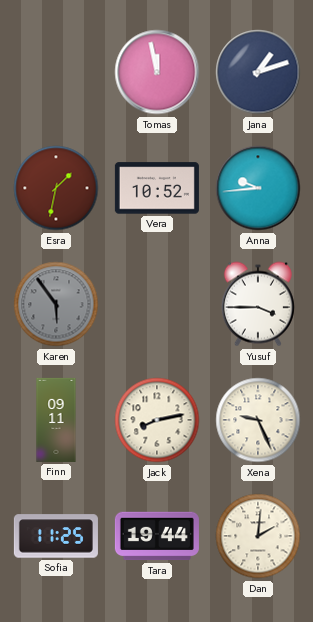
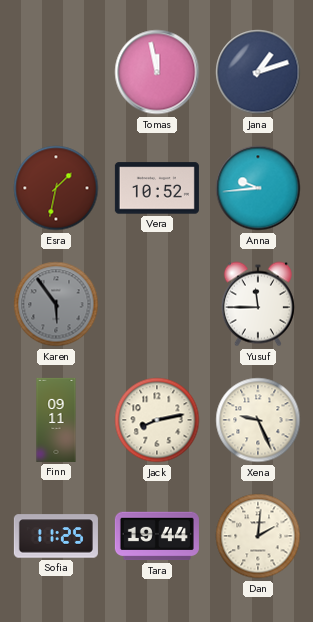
Yusuf: 3:45 -> 11:45 (258, 304)
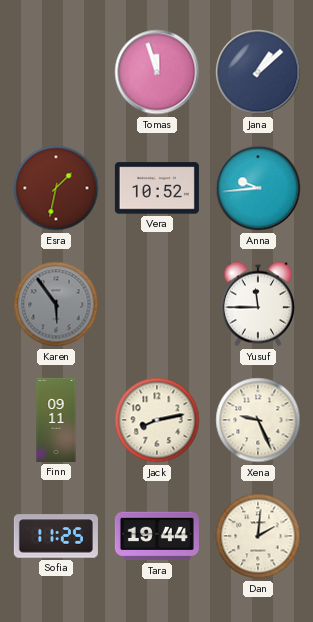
Tomas: 11:58 -> 11:57 (157, 72)
Jana: 1:12 -> 1:08 (258, 72)
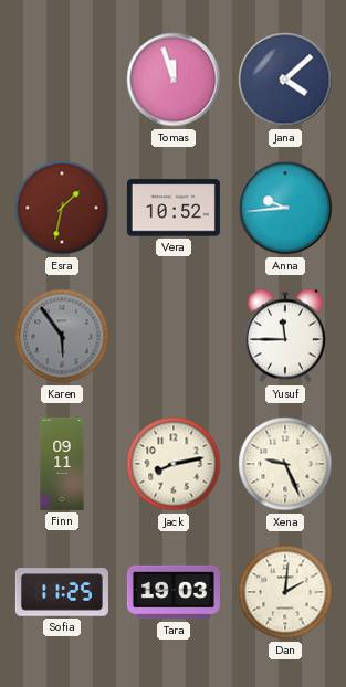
Jana: 1:08 -> 4:08 (285, 80)
Tara: 19:44 -> 19:03 (174, 592)
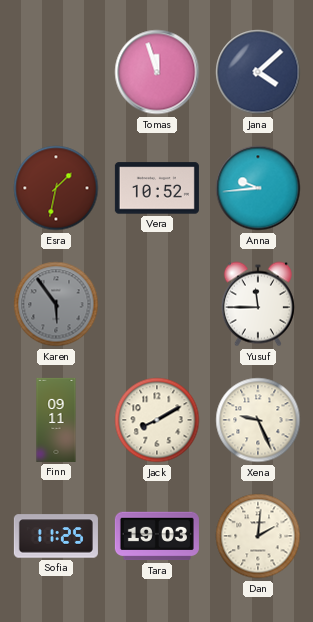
Jack: 8:13 -> 8:10 (157, 420)
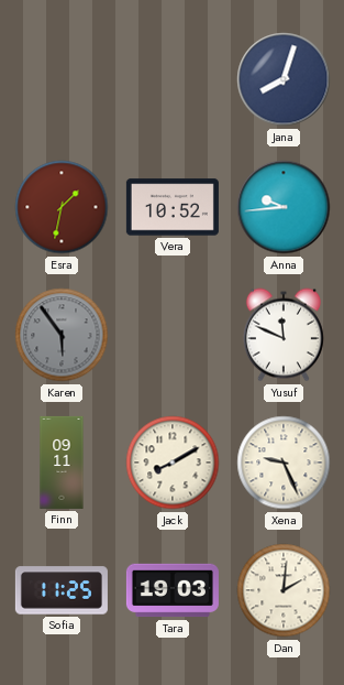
Tomas: 11:57 -> none (157, 72)
Jana: 4:08 -> 8:03 (284, 79)
Yusuf: 11:45 -> 11:49 (284, 335)
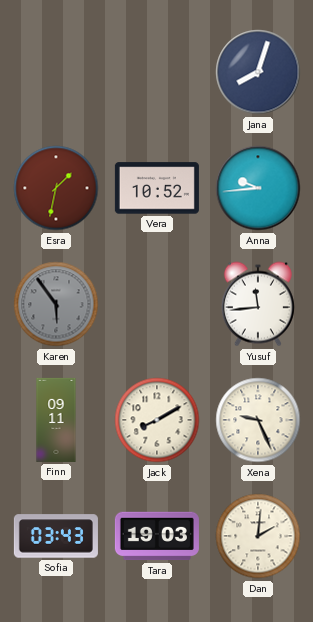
Yusuf: 11:49 -> 11:44 (258, 304)
Sofia: 11:25 -> 03:43 (56, 536)
